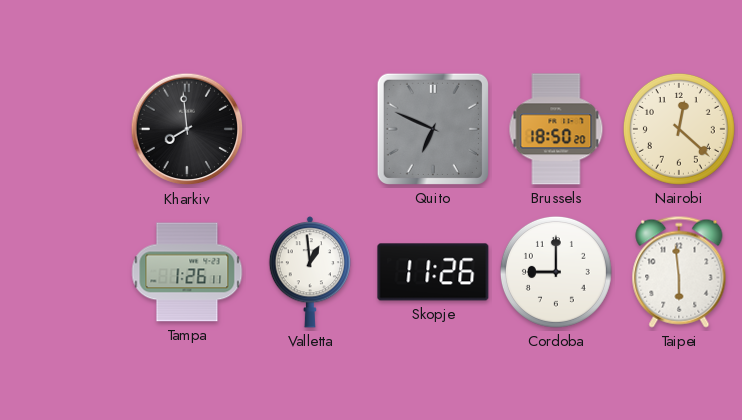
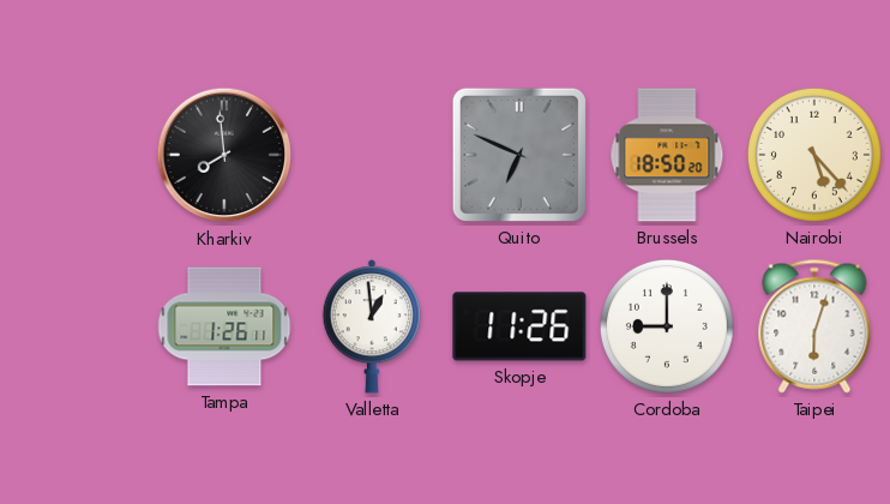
Nairobi: 12:22 -> 5:23 (814, 155)
Taipei: 5:59 -> 6:03 (814, 326)
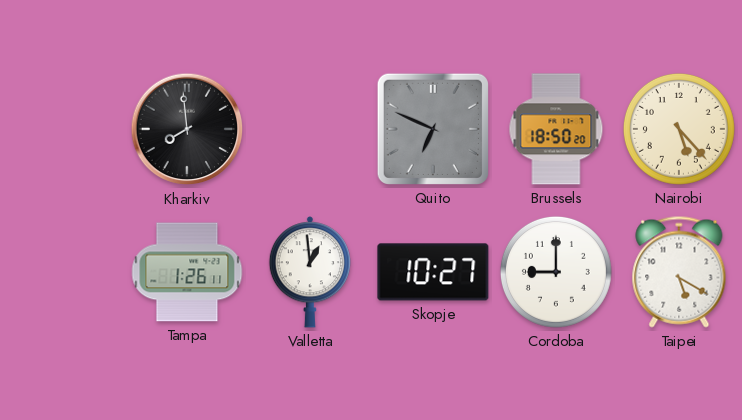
Skopje: 11:26 -> 10:27 (433, 272)
Taipei: 6:03 -> 5:20 (679, 272)
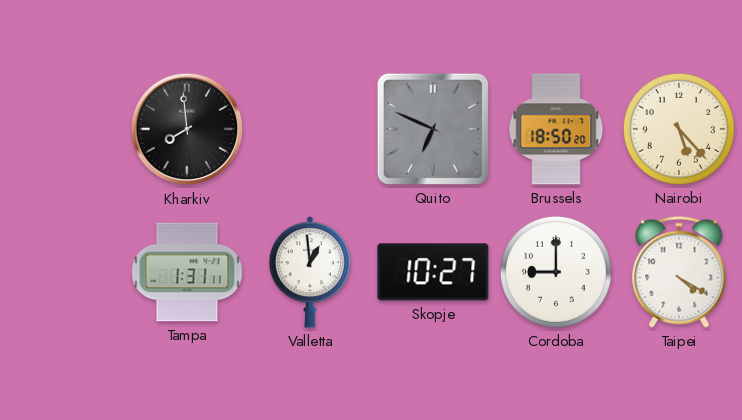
Tampa: 1:26 -> 1:31 (187, 272)
Taipei: 5:20 -> 4:20 (679, 272)
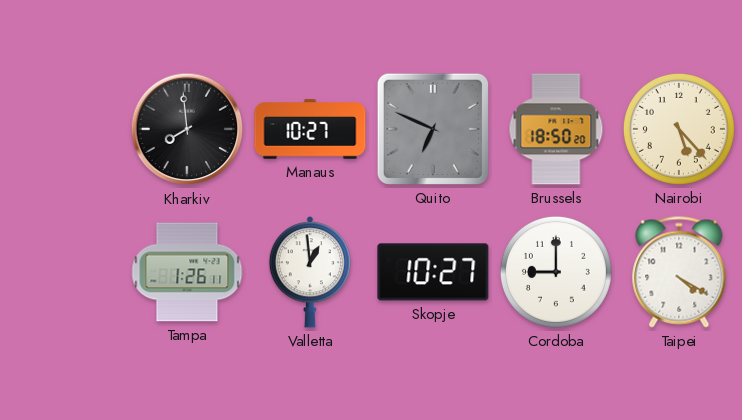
Manaus: none -> 10:27 (310, 129)
Tampa: 1:31 -> 1:26 (187, 272)
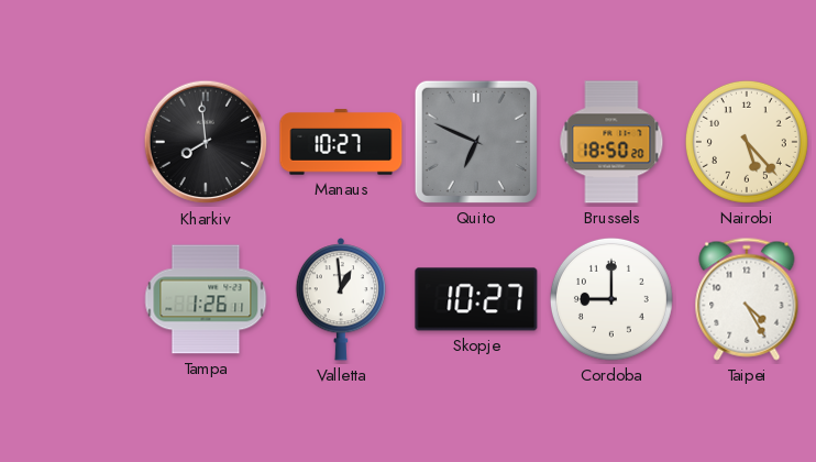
Taipei: 4:20 -> 4:25 (747, 299)
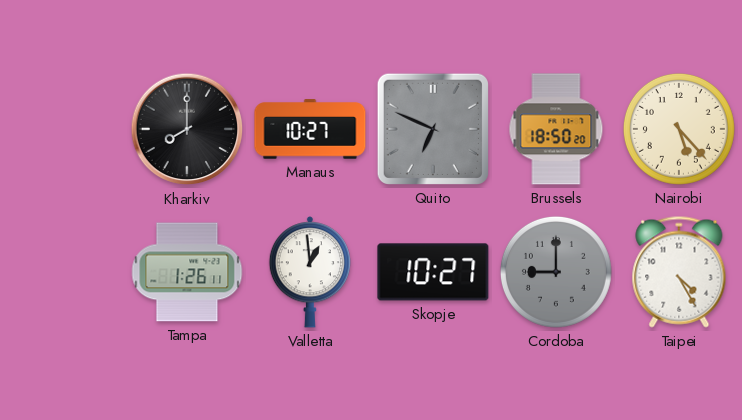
Kharkiv: 7:59 -> 8:00 (187, 129)
Cordoba dial: white -> grey (556, 272)
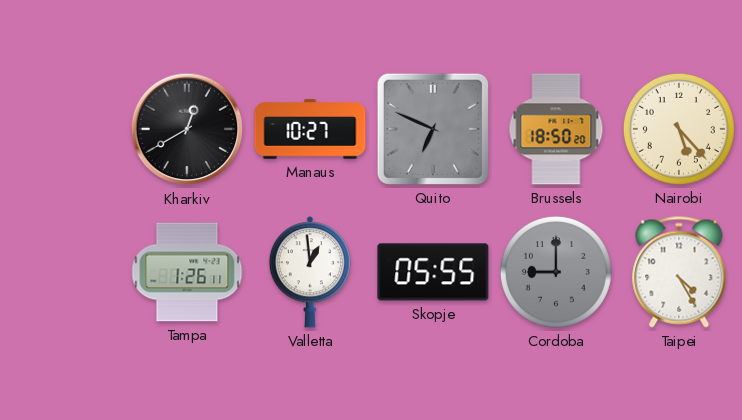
Kharkiv: 8:00 -> 12:40 (187, 129)
Skopje: 10:27 -> 05:55 (433, 272)
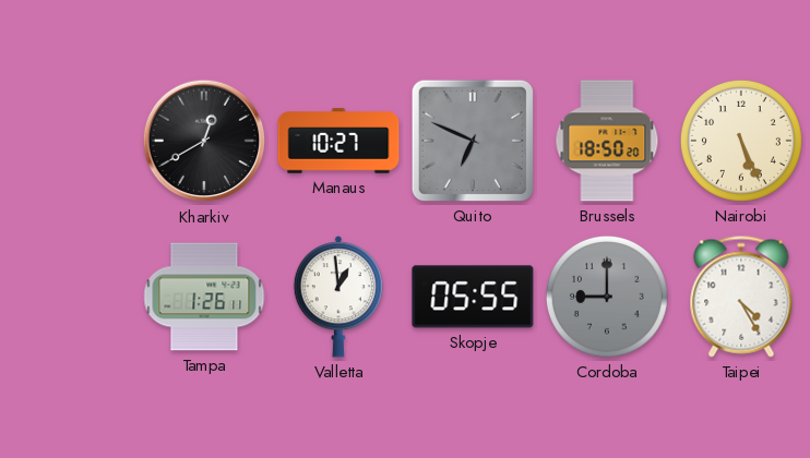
Nairobi: 5:23 -> 5:26 (741, 141)
